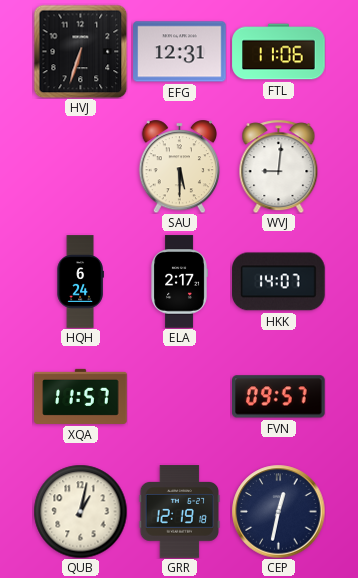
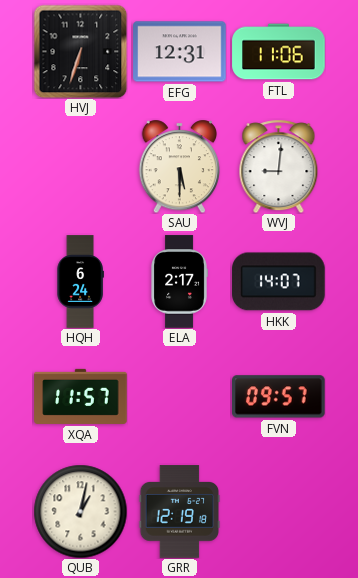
CEP: 12:32 -> none (278, 511)
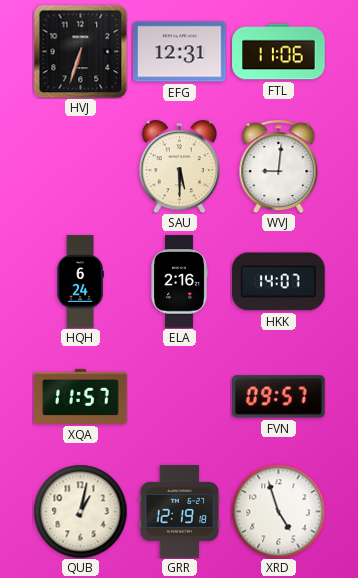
ELA: 2:17 -> 2:16 (179, 282)
XRD: none -> 4:57 (278, 511)
